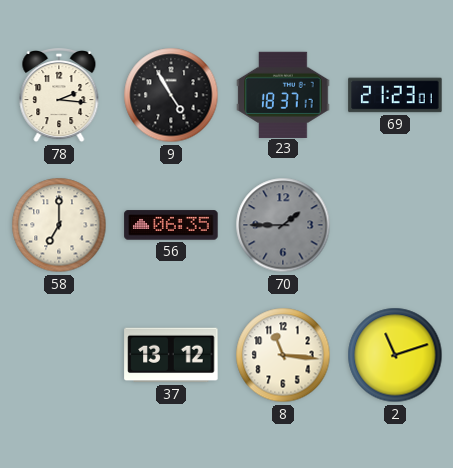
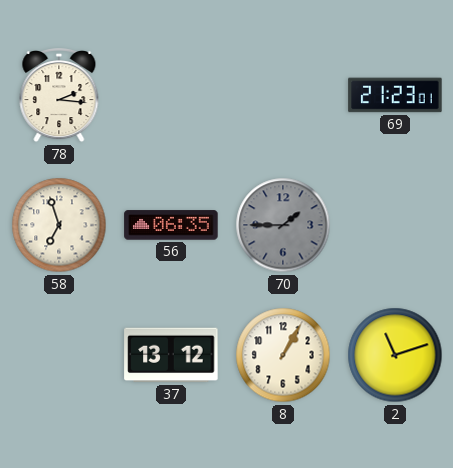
9: 4:55 -> none (171, 95)
23: 18:37 -> none (283, 94)
58: 7:00 -> 6:57 (59, 225)
8: 11:16 -> 1:05 (283, 355)
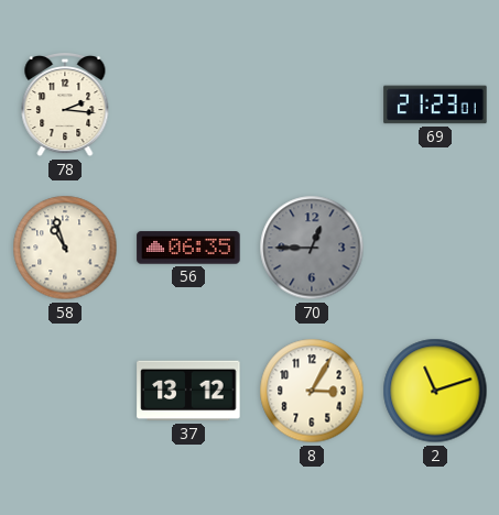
58: 6:57 -> 10:57 (65, 248)
70: 1:45 -> 12:45 (312, 248)
8: 1:05 -> 3:05 (312, 391)
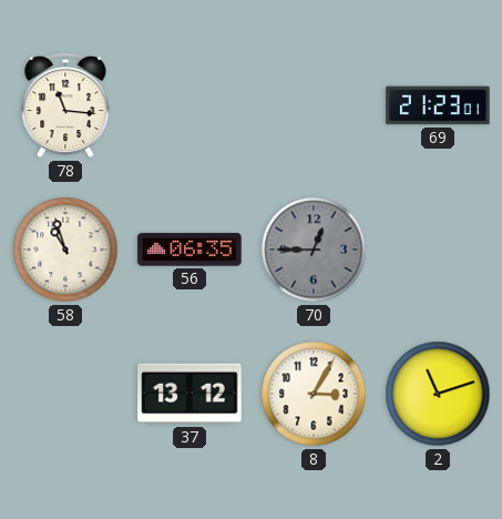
78: 2:16 -> 11:16 (65, 106)
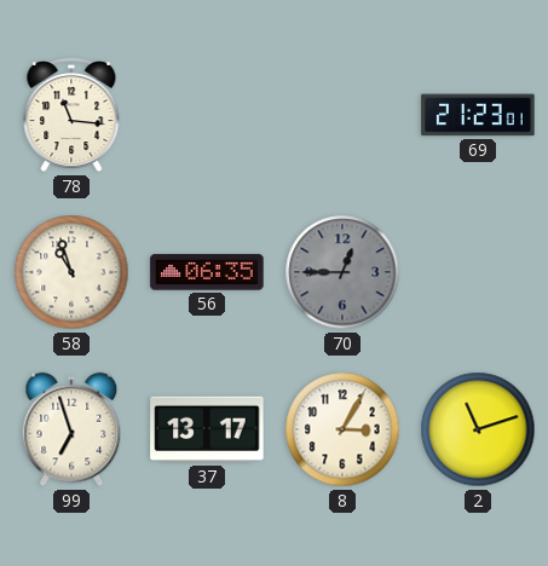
99: none -> 6:57 (71, 429)
37: 13:12 -> 13:17 (207, 429)
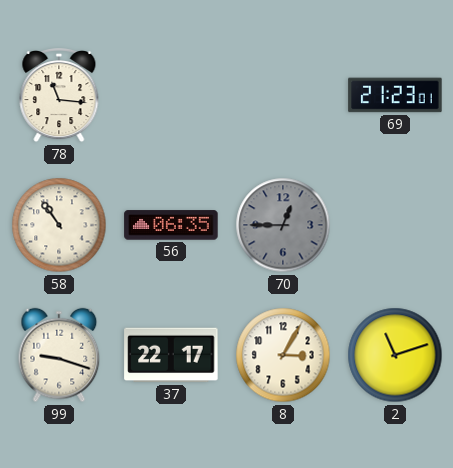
58: 10:57 -> 10:54 (59, 225)
99: 6:57 -> 9:18 (59, 355)
37: 13:17 -> 22:17 (171, 355)
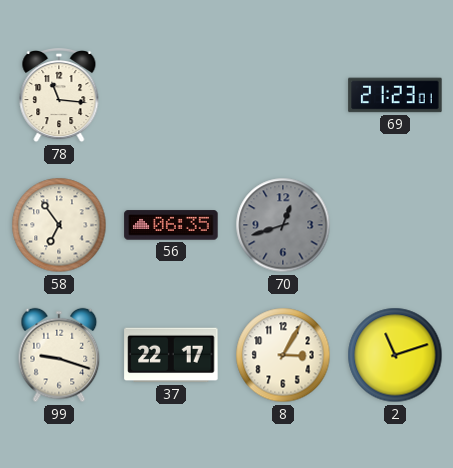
58: 10:54 -> 6:54 (59, 225)
70: 12:45 -> 12:42 (283, 225)
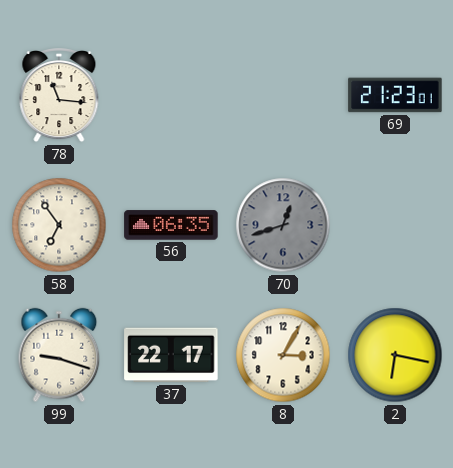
2: 11:12 -> 6:17 (395, 355)
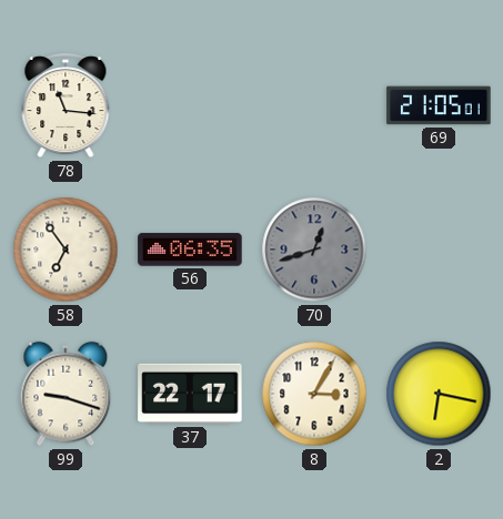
69: 21:23 -> 21:05 (439, 105)
